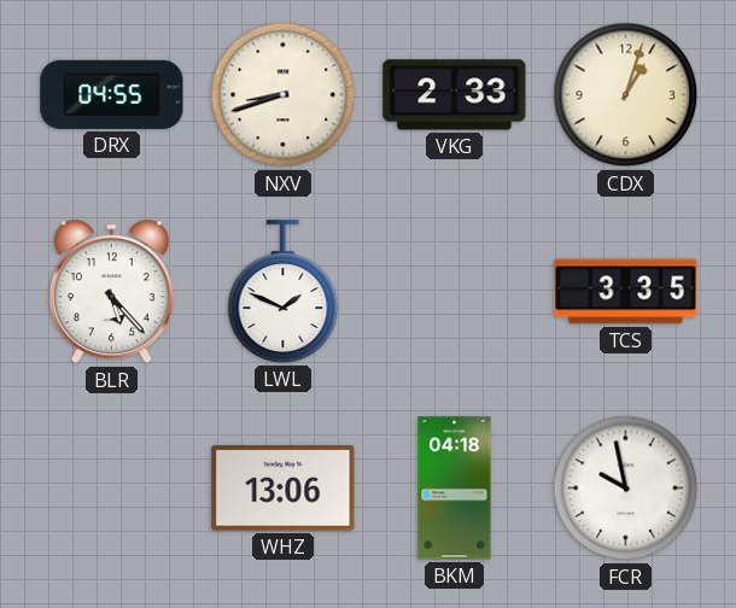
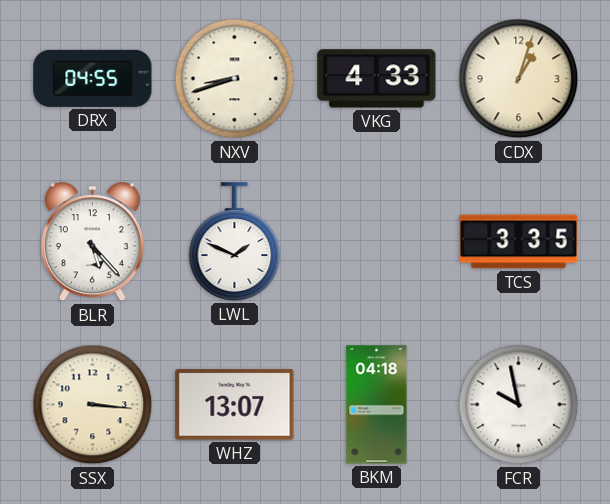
VKG: 2:33 -> 4:33 (377, 79)
SSX: none -> 3:16 (93, 405)
WHZ: 13:06 -> 13:07 (235, 405)
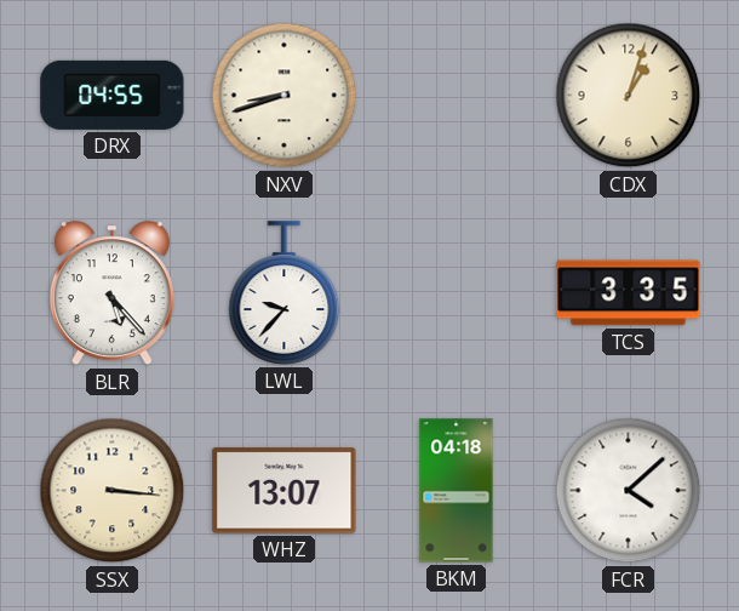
VKG: 4:33 -> none (377, 79)
LWL: 1:49 -> 9:37 (285, 293)
FCR: 9:58 -> 4:08 (629, 491)
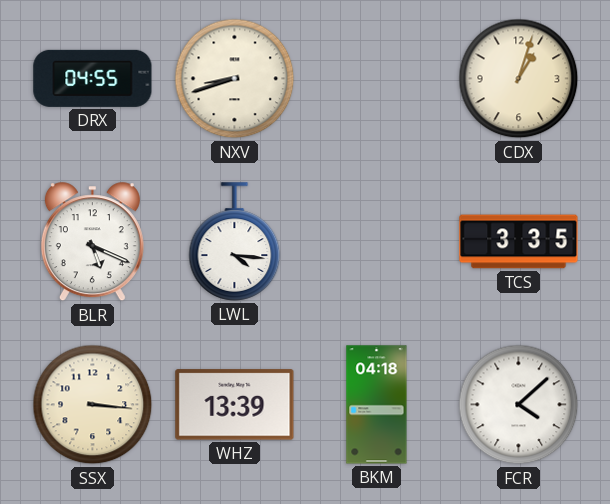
BLR: 5:23 -> 5:19 (92, 242)
LWL: 9:37 -> 4:16 (235, 242)
WHZ: 13:07 -> 13:39 (235, 405)
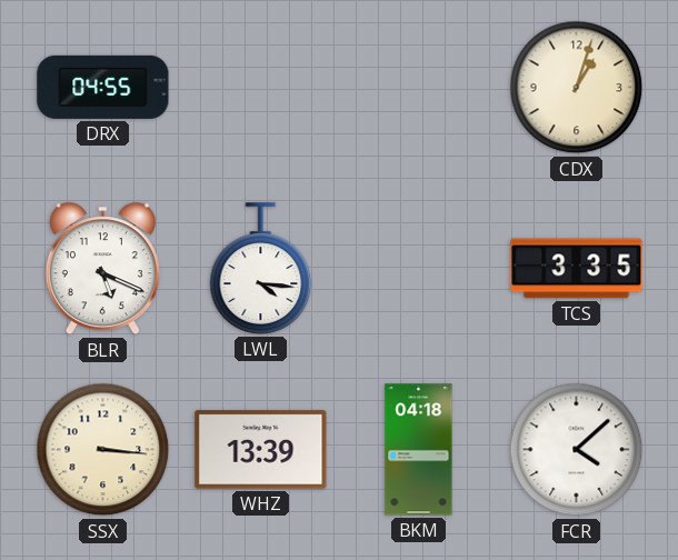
NXV: 8:42 -> none (235, 79)
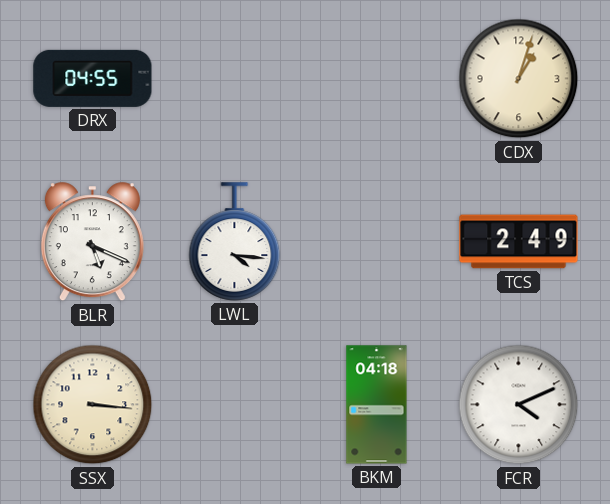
TCS: 3:35 -> 2:49 (519, 242)
WHZ: 13:39 -> none (261, 450)
FCR: 4:08 -> 4:11 (519, 405)
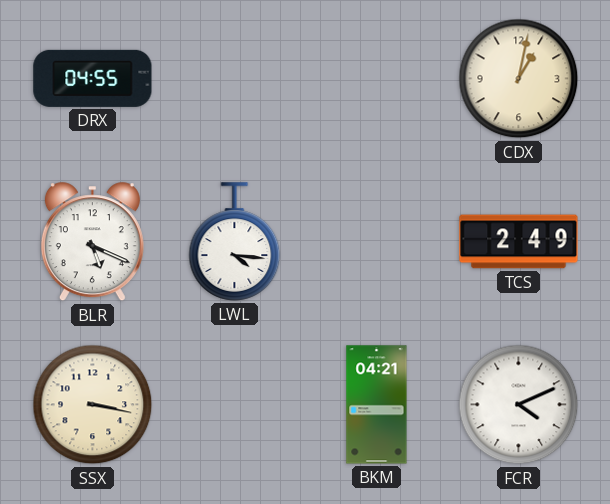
CDX: 1:03 -> 1:02 (519, 79)
SSX: 3:16 -> 3:17 (93, 405)
BKM: 04:18 -> 04:21 (377, 405)
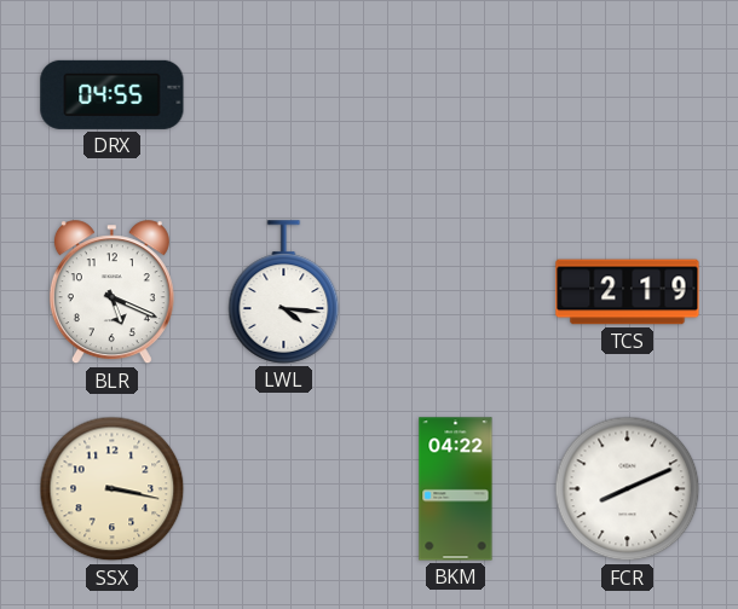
CDX: 1:02 -> none (519, 79)
TCS: 2:49 -> 2:19 (628, 292)
BKM: 04:21 -> 04:22 (456, 489)
FCR: 4:11 -> 8:11 (628, 489)
